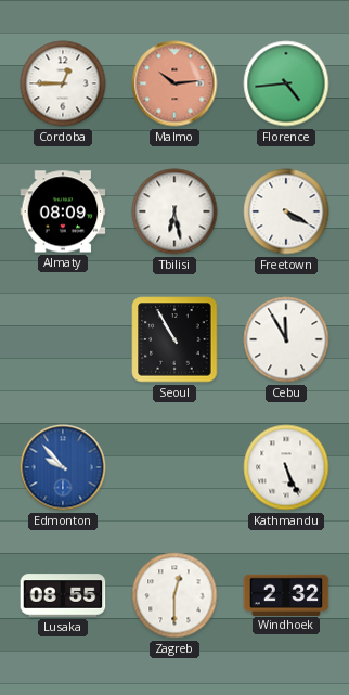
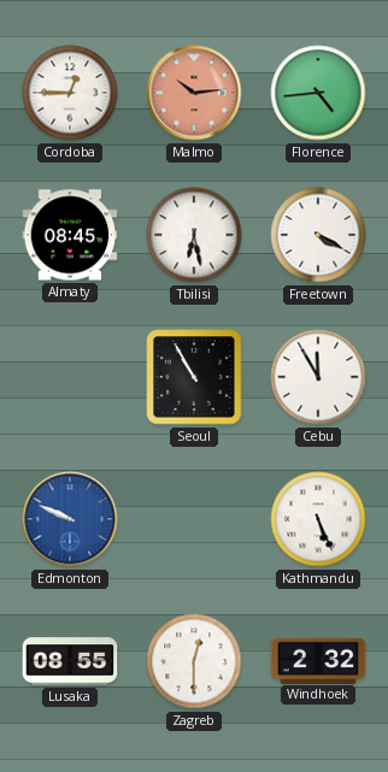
Almaty: 08:09 -> 08:45 (70, 235)
Edmonton: 9:53 -> 9:49 (70, 519)
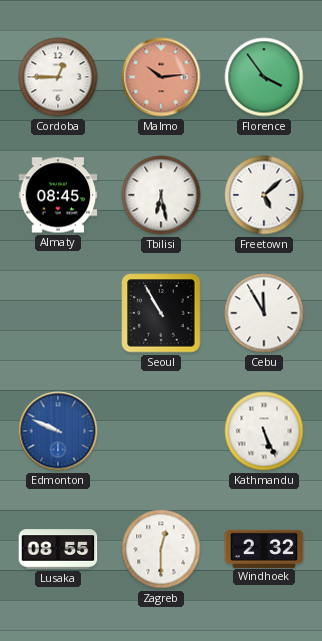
Florence: 4:44 -> 3:54 (264, 77)
Freetown: 4:20 -> 5:08 (264, 195)
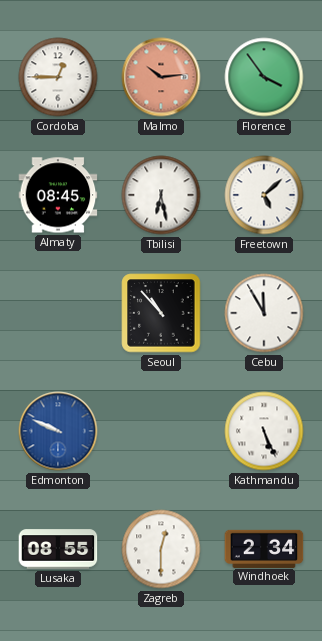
Seoul: 10:55 -> 10:53 (161, 313)
Windhoek: 2:32 -> 2:34 (264, 548)
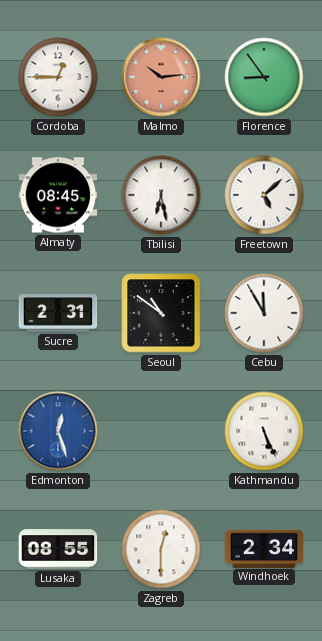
Florence: 3:54 -> 8:54 (264, 77)
Sucre: none -> 2:31 (58, 313)
Seoul: 10:53 -> 10:51 (161, 313)
Edmonton: 9:49 -> 12:27 (58, 431)
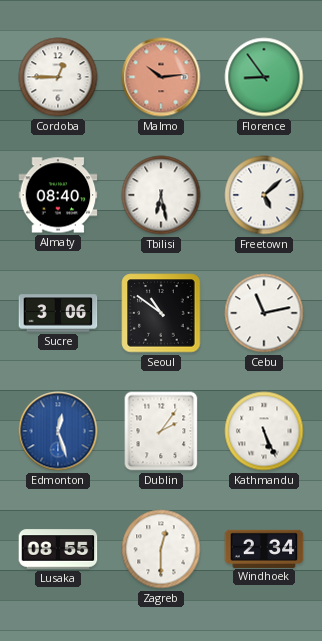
Almaty: 08:45 -> 08:40 (58, 195)
Sucre: 2:31 -> 3:06 (58, 313)
Cebu: 11:55 -> 11:13 (264, 313)
Dublin: none -> 2:06 (161, 431)
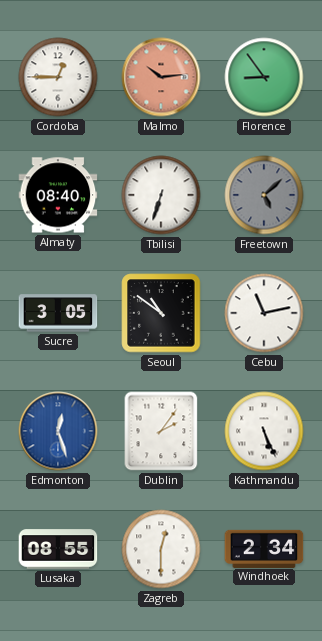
Tbilisi: 6:28 -> 6:33 (161, 195)
Freetown dial: white -> grey (264, 195)
Sucre: 3:06 -> 3:05 (58, 313)
